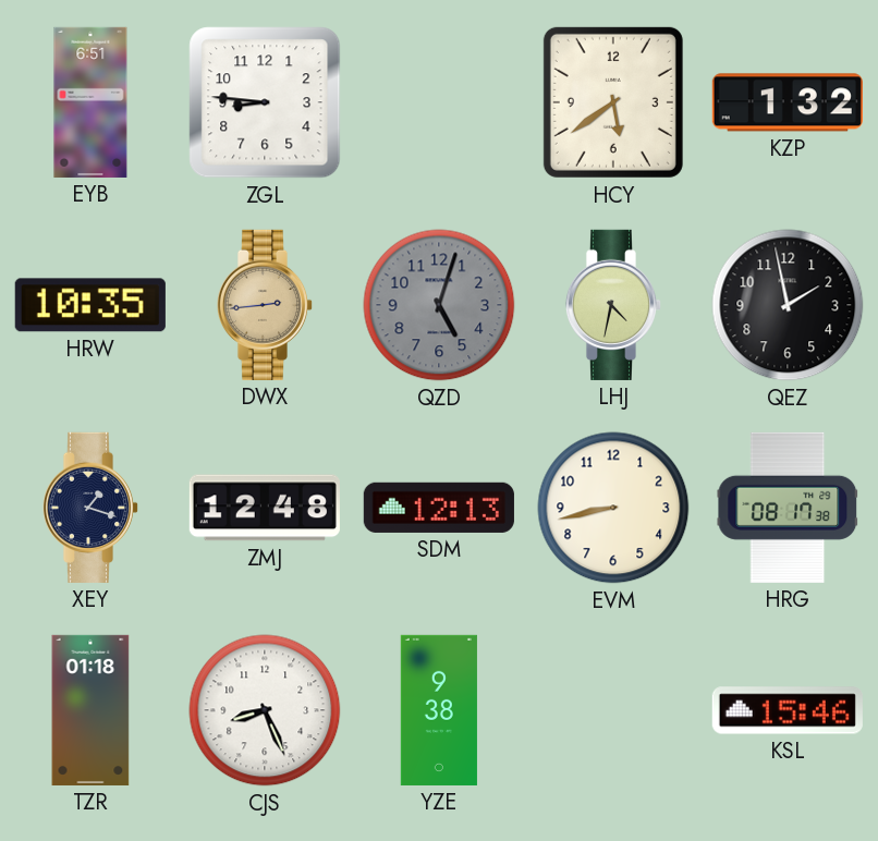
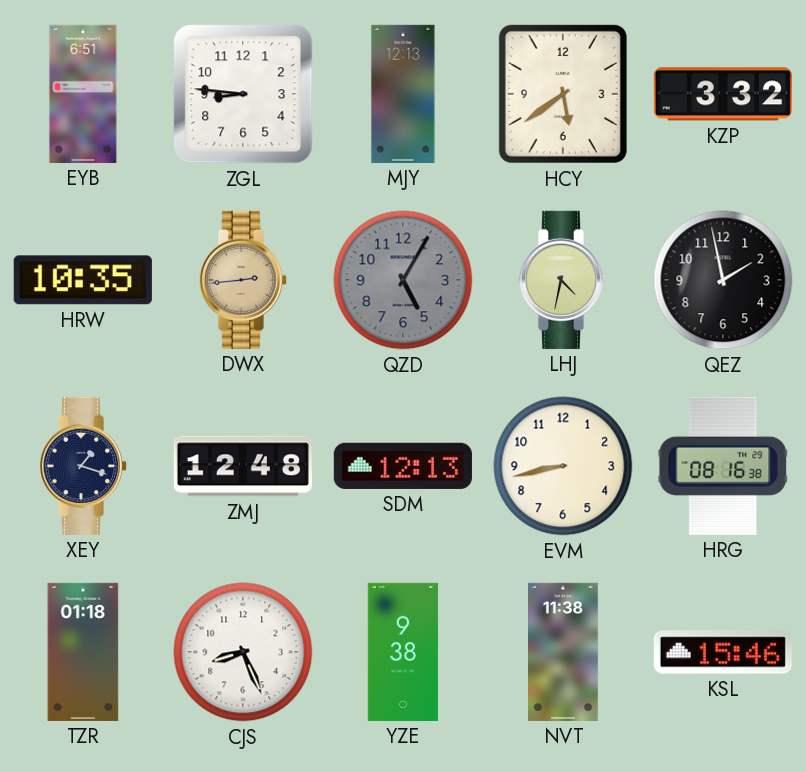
MJY: none -> 12:13 (403, 94)
KZP: 1:32 -> 3:32 (723, 94)
QZD: 5:03 -> 5:05 (403, 280)
HRG: 08:17 -> 08:16 (723, 466)
NVT: none -> 11:38 (564, 652)
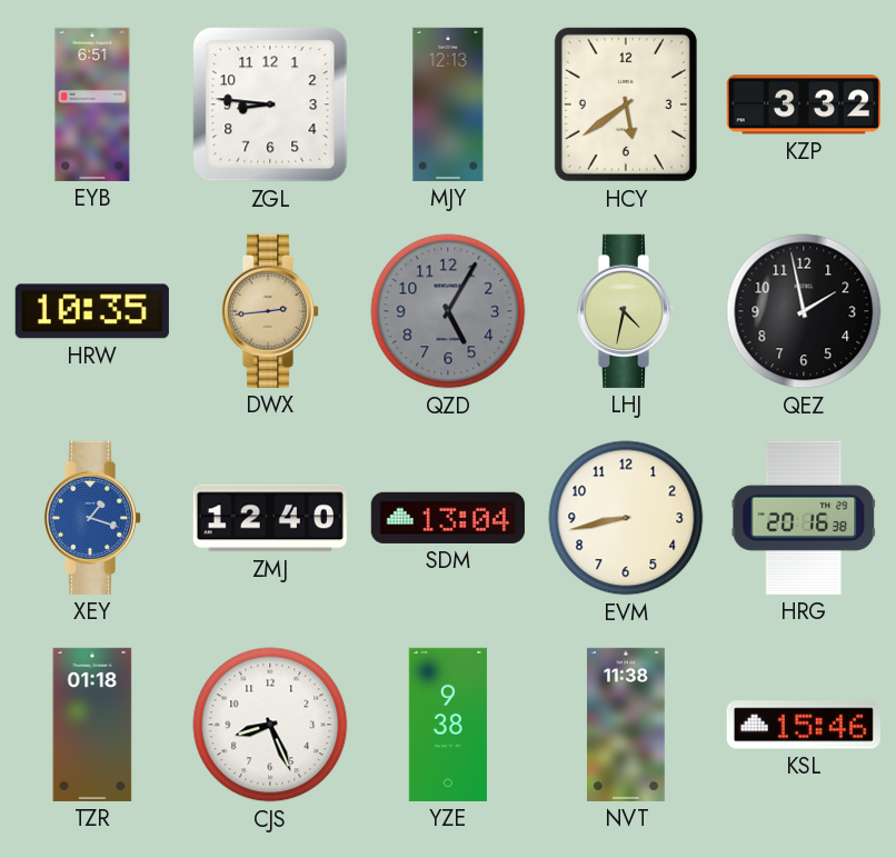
XEY dial: navy -> blue (92, 518)
ZMJ: 12:48 -> 12:40 (270, 518)
SDM: 12:13 -> 13:04 (448, 518)
HRG: 08:16 -> 20:16 (804, 518)
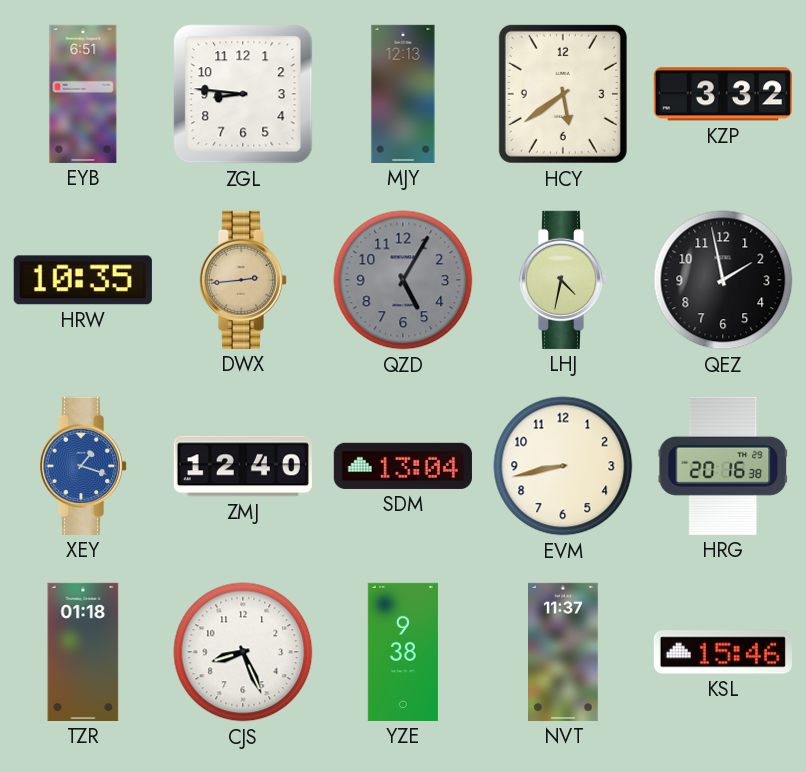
NVT: 11:38 -> 11:37 (564, 652)
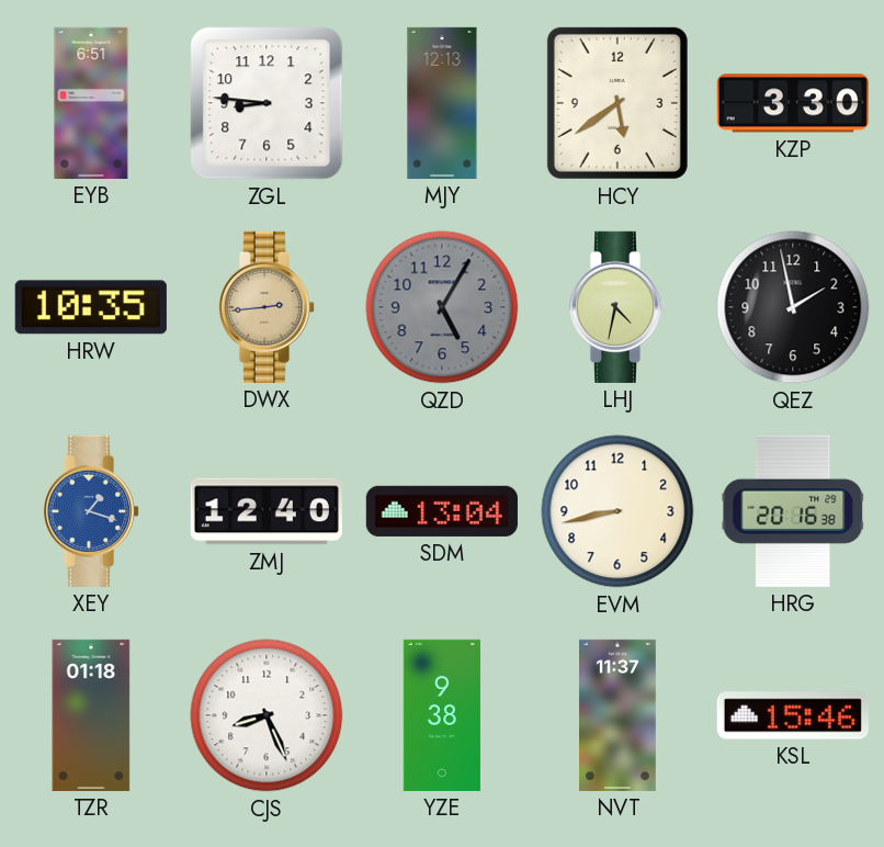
KZP: 3:32 -> 3:30 (793, 103)
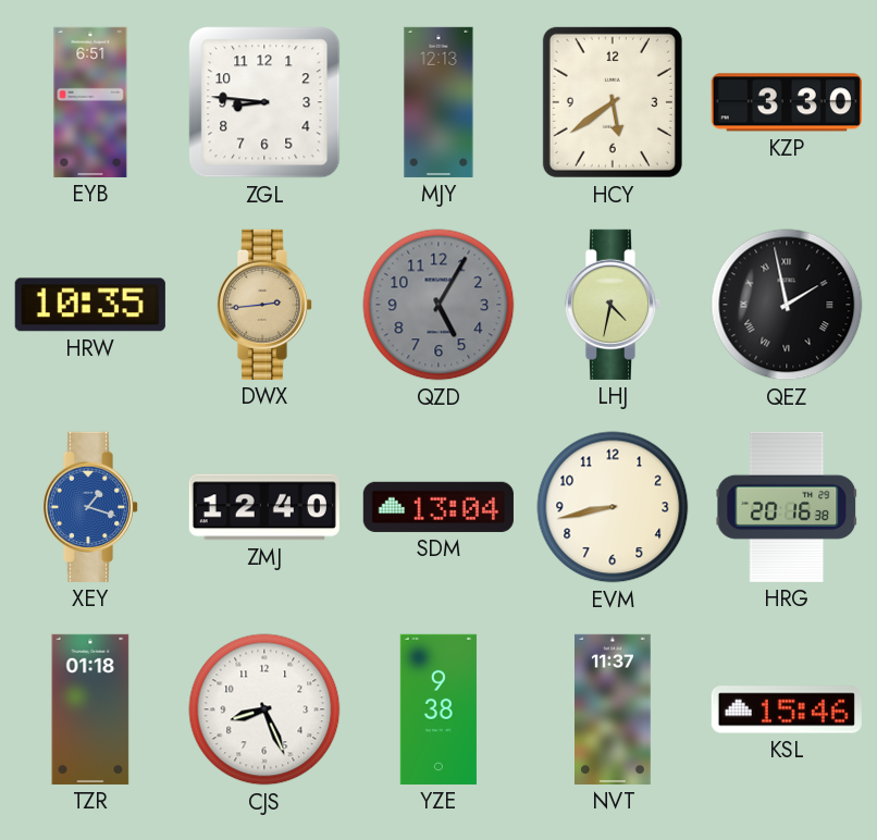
QEZ numerals: Arabic -> Roman (787, 305)
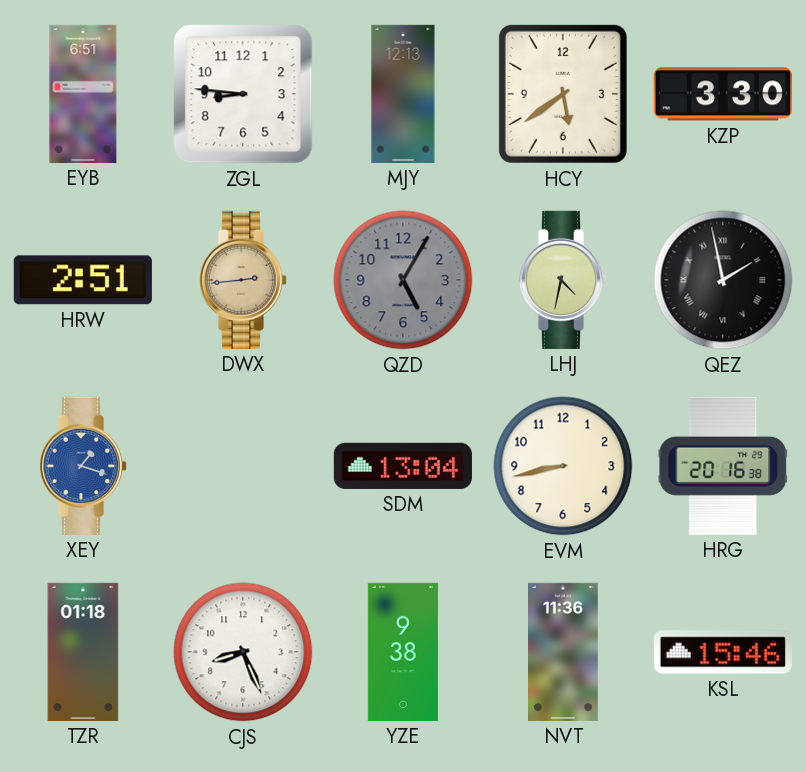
HRW: 10:35 -> 2:51 (83, 280)
ZMJ: 12:40 -> none (264, 507)
NVT: 11:37 -> 11:36 (564, 652)
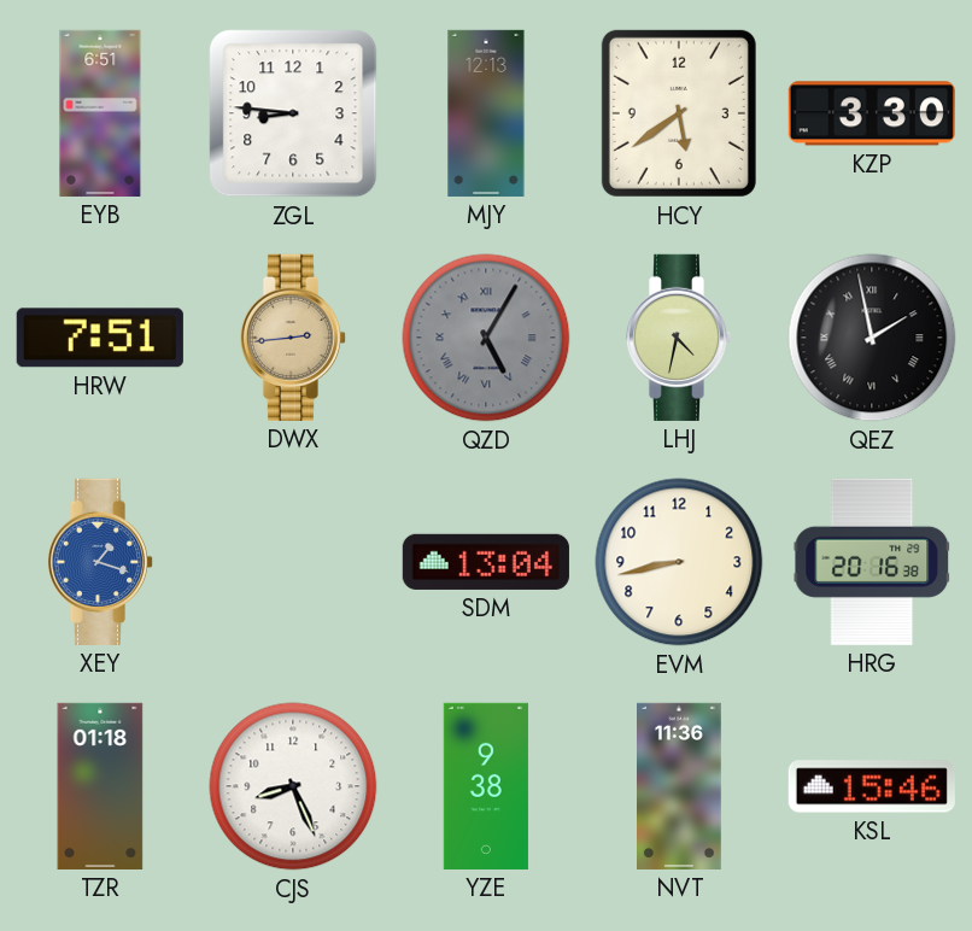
HRW: 2:51 -> 7:51 (100, 338)
QZD numerals: Arabic -> Roman (486, 338)
